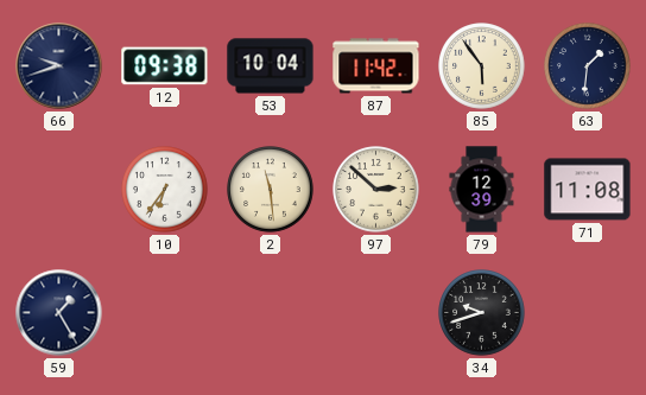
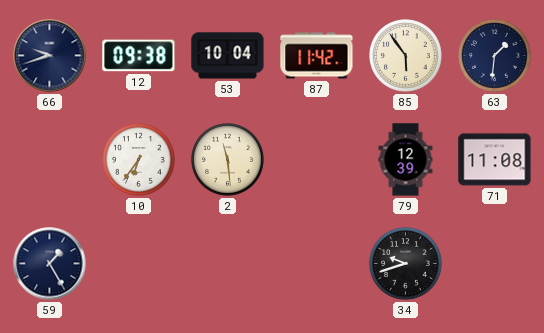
97: 2:52 -> none (376, 190)
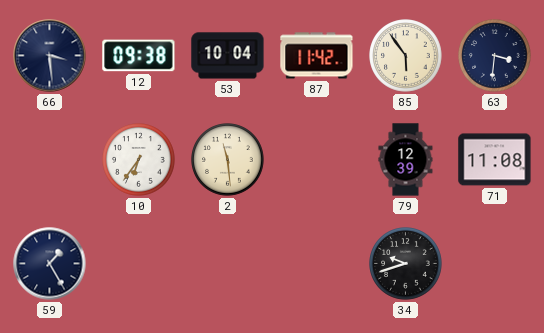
66: 9:42 -> 3:29 (50, 56)
63: 1:31 -> 3:31 (495, 56)
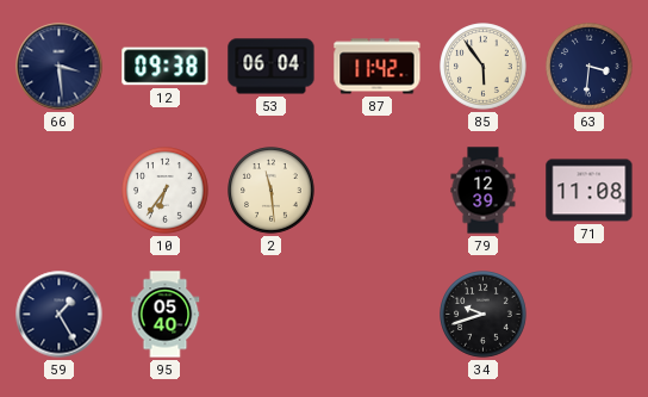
53: 10:04 -> 06:04 (272, 67)
95: none -> 05:40 (166, 315)
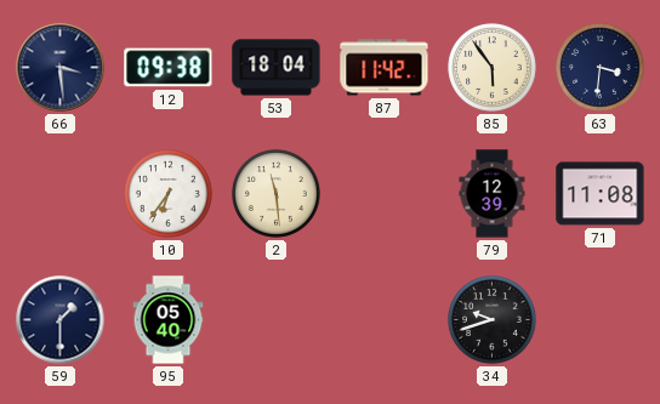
53: 06:04 -> 18:04 (277, 68)
59: 1:25 -> 1:30 (61, 320)
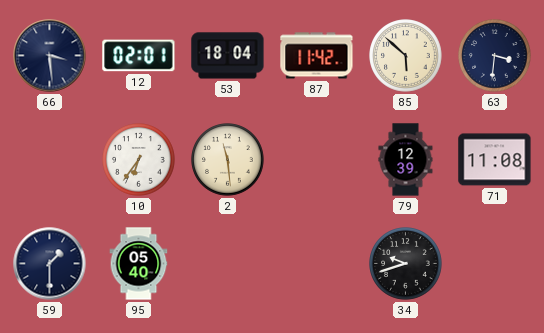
12: 09:38 -> 02:01 (139, 56)
85: 5:54 -> 5:52 (406, 56)
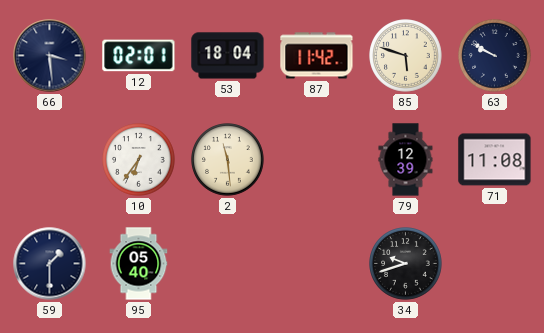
85: 5:52 -> 5:48 (406, 56)
63: 3:31 -> 9:50 (495, 56)
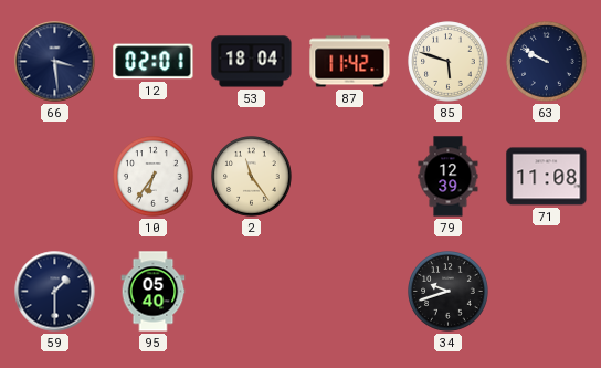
2: 11:29 -> 11:24 (252, 177)
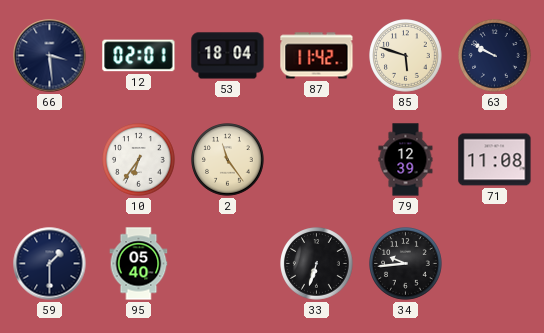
33: none -> 6:33 (317, 264)
34: 9:42 -> 9:44 (406, 264)
